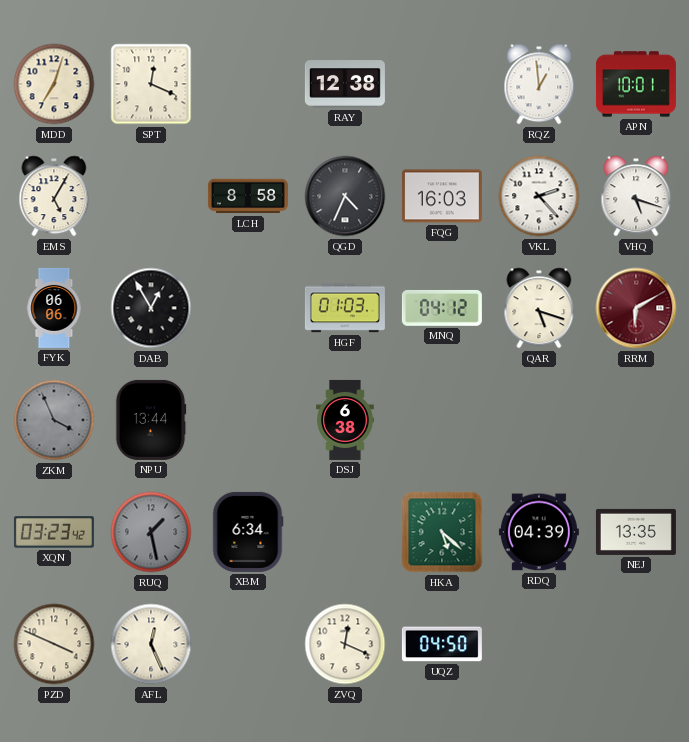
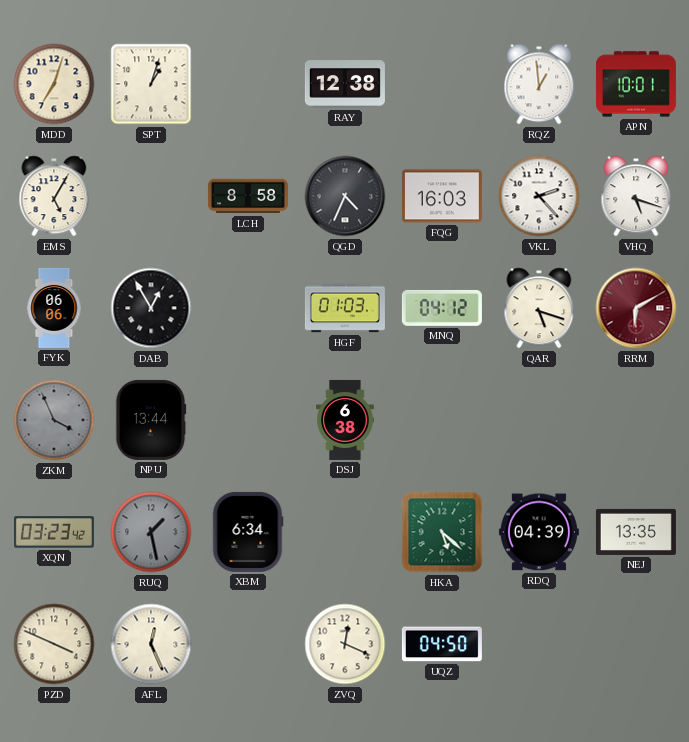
SPT: 12:19 -> 1:03 (151, 84)
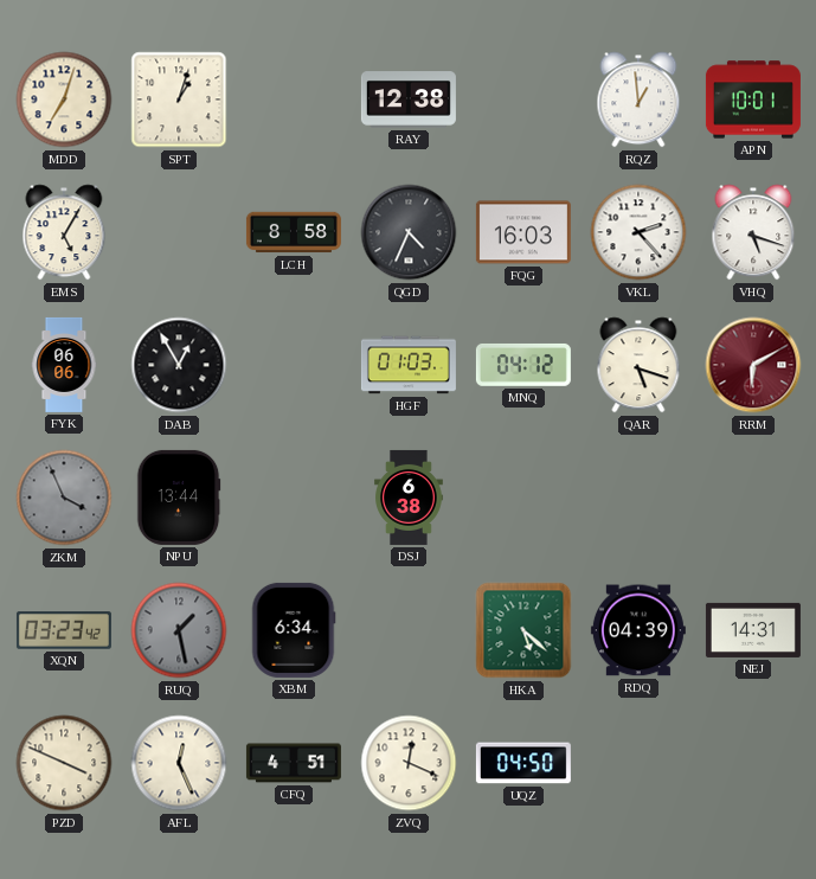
NEJ: 13:35 -> 14:31 (753, 630)
CFQ: none -> 4:51 (294, 763)
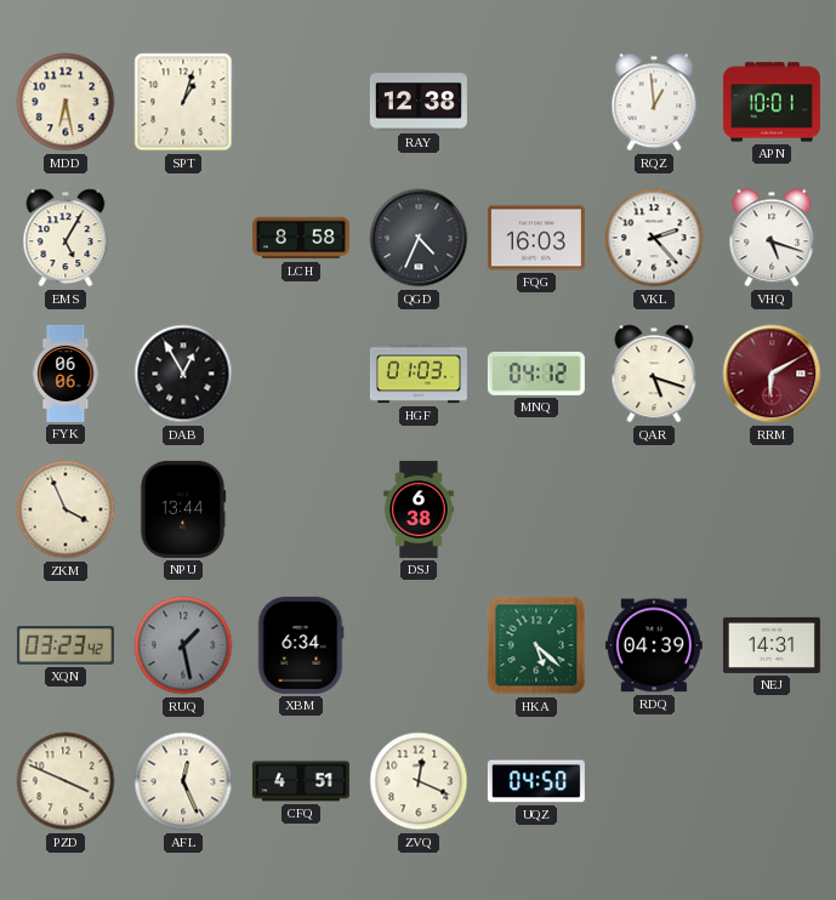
MDD: 7:03 -> 6:28 (66, 102)
ZKM dial: grey -> cream (66, 509)
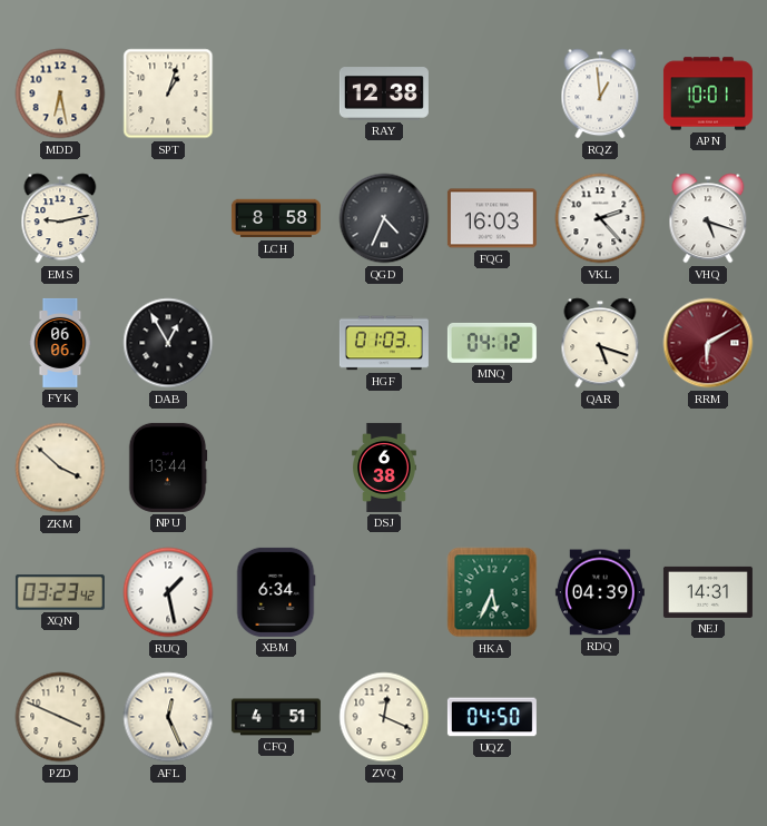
EMS: 5:05 -> 9:13 (60, 218)
ZKM: 3:56 -> 3:52 (60, 468)
RUQ dial: grey -> white (168, 592)
HKA: 5:22 -> 5:34 (492, 592)
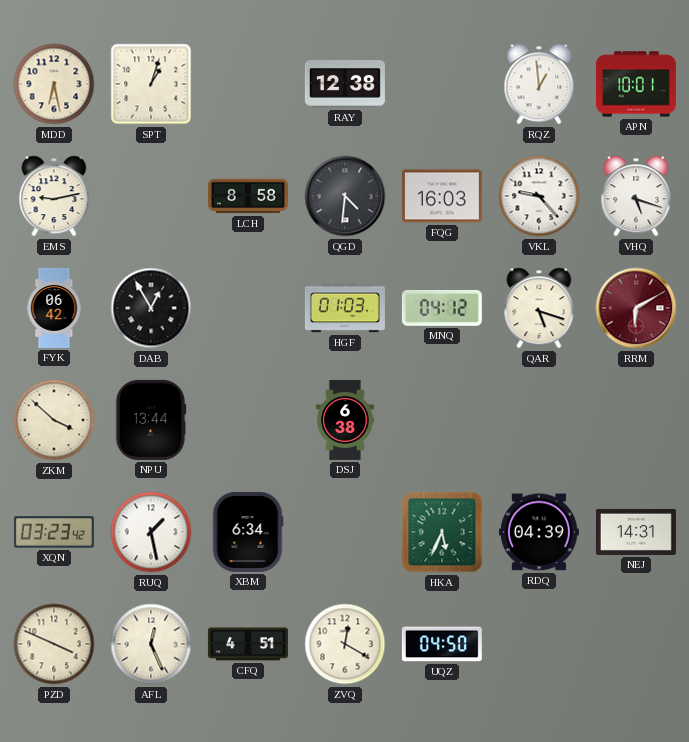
QGD: 4:34 -> 4:31 (345, 196)
VKL: 2:23 -> 9:23 (539, 196)
FYK: 06:06 -> 06:42 (54, 308)
ZVQ: 12:19 -> 12:20 (345, 644)
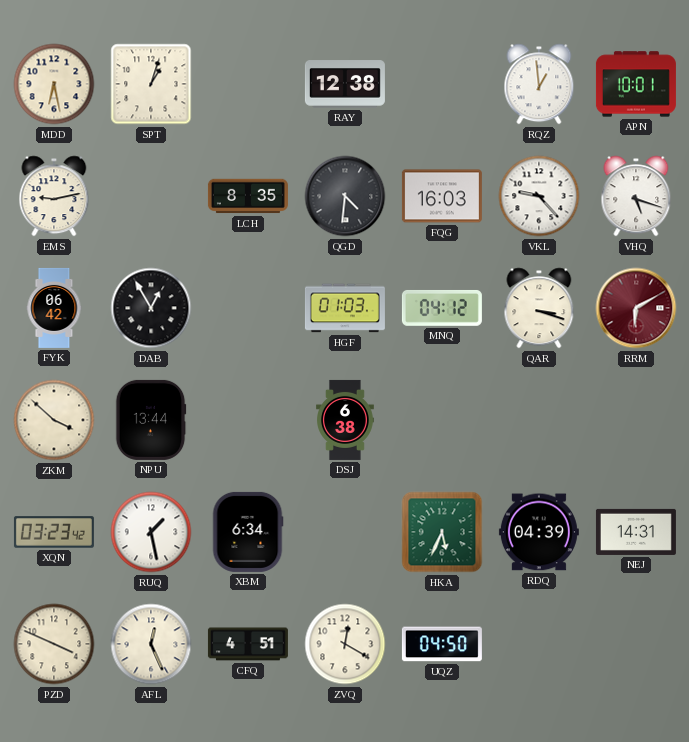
LCH: 8:58 -> 8:35 (248, 196)
QAR: 5:18 -> 3:18 (539, 308)
